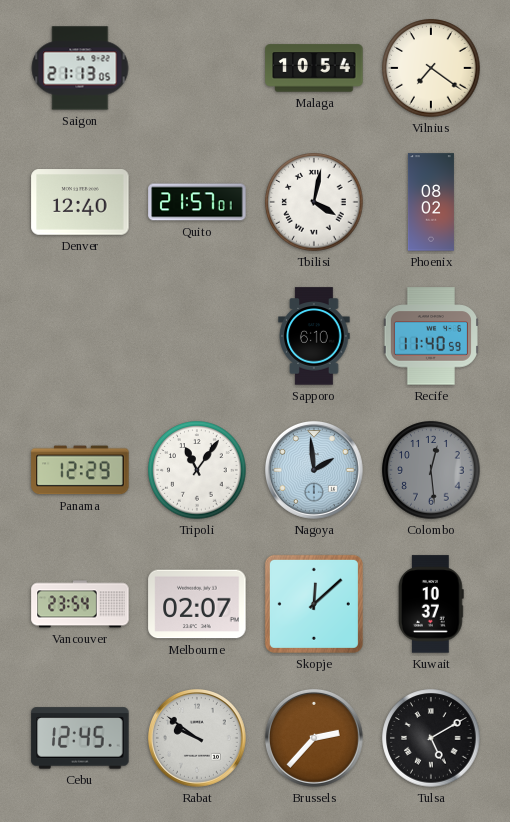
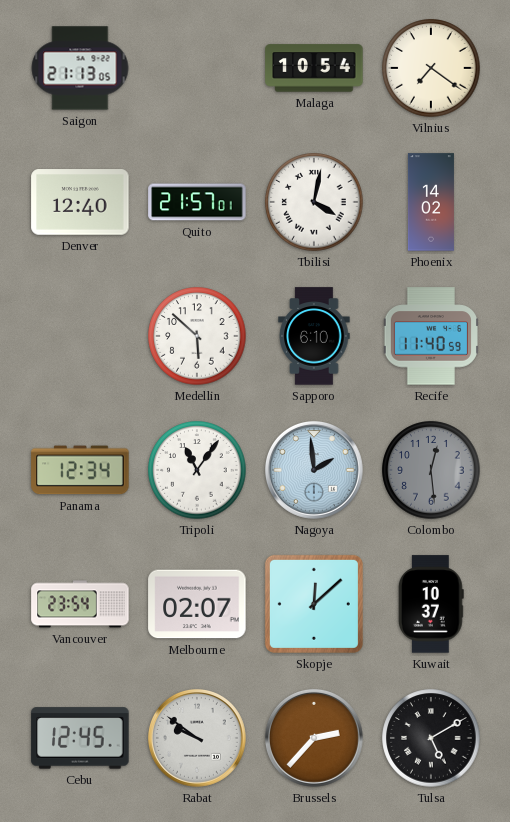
Phoenix: 08:02 -> 14:02 (431, 202)
Medellin: none -> 5:52 (197, 336)
Panama: 12:29 -> 12:34 (80, 470)
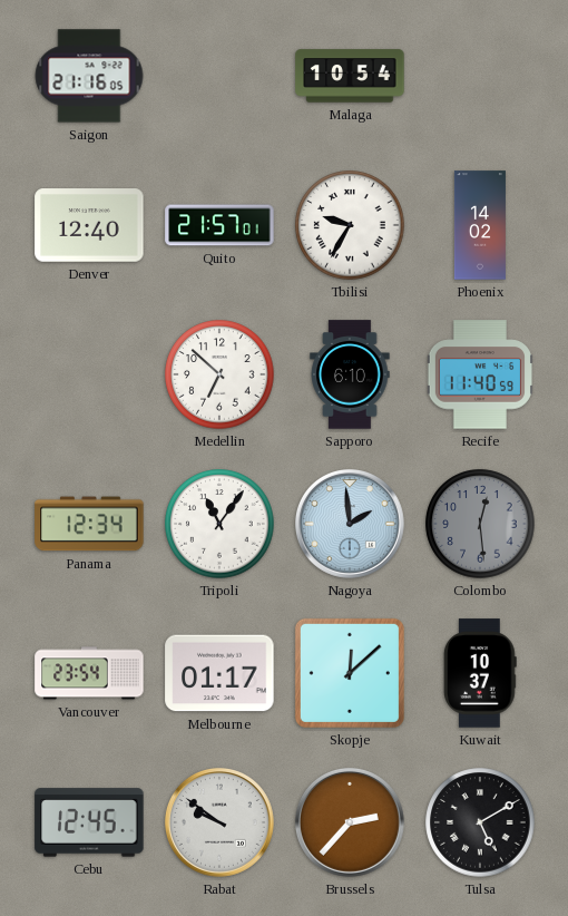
Saigon: 21:13 -> 21:16 (89, 76)
Vilnius: 7:21 -> none (431, 68)
Tbilisi: 4:02 -> 9:35 (350, 225)
Medellin: 5:52 -> 6:52 (219, 374)
Melbourne: 02:07 -> 01:17 (219, 673)
